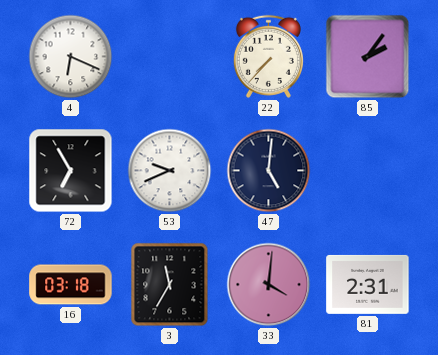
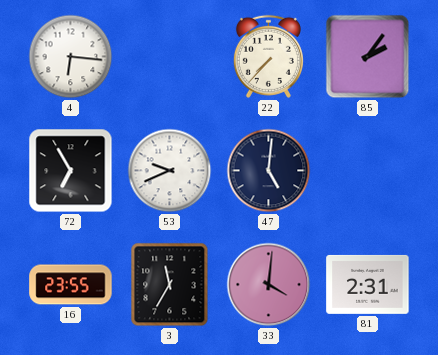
4: 6:19 -> 6:16 (71, 57)
16: 03:18 -> 23:55 (71, 285)
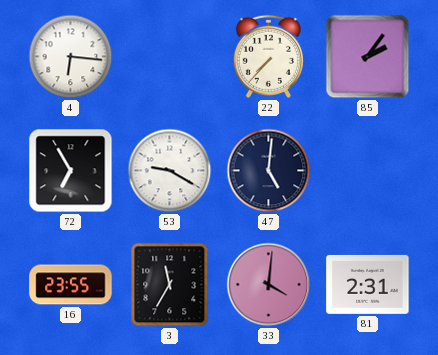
53: 9:41 -> 9:20 (170, 171)
